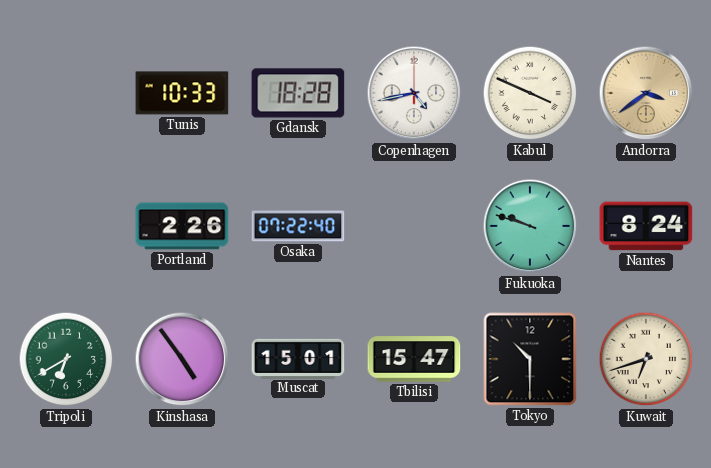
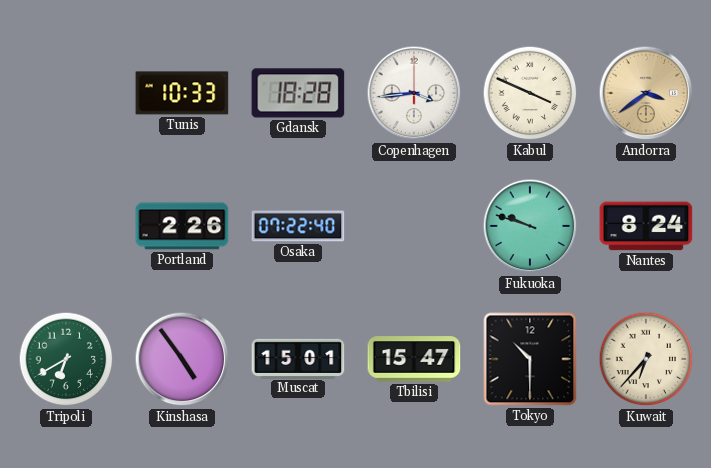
Copenhagen: 4:43 -> 3:44 (414, 93)
Kuwait: 6:42 -> 6:37 (646, 359)
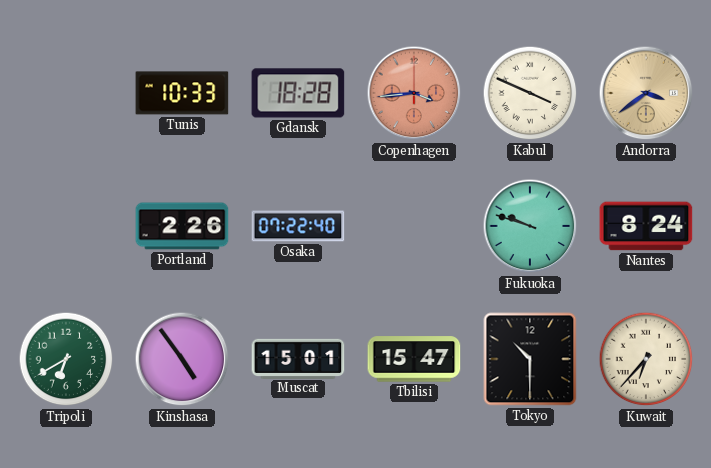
Copenhagen dial: white -> salmon (414, 93)
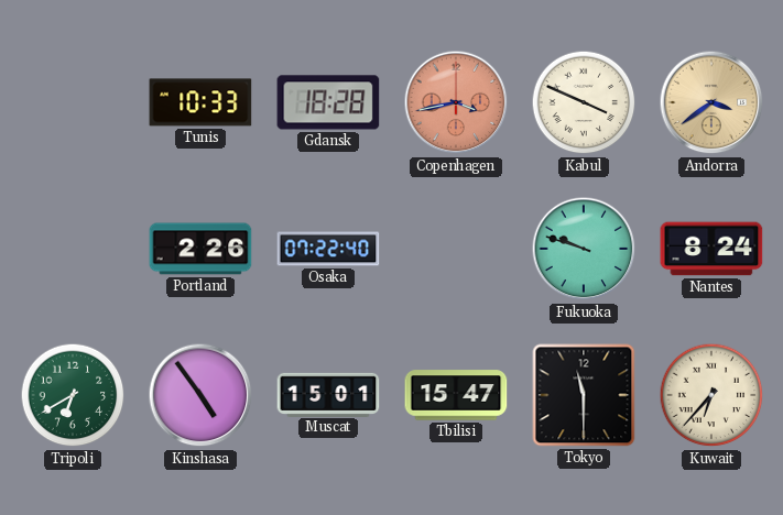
Copenhagen: 3:44 -> 3:43 (456, 102)
Tokyo: 10:30 -> 11:30 (584, 395)
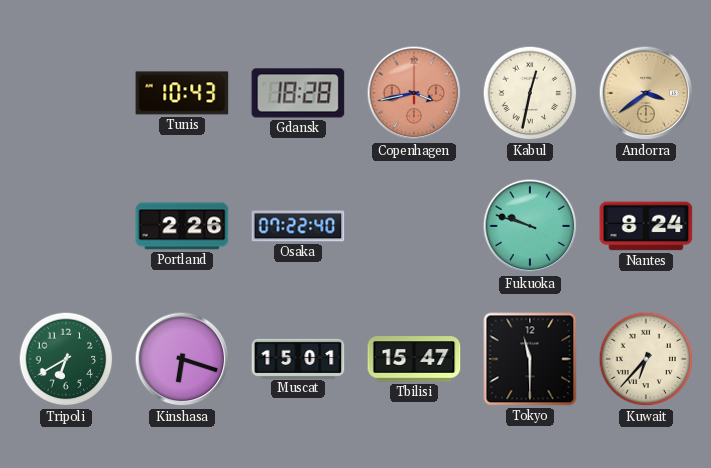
Tunis: 10:33 -> 10:43 (182, 93)
Kabul: 3:49 -> 12:32 (530, 93)
Kinshasa: 4:54 -> 6:18 (182, 359)
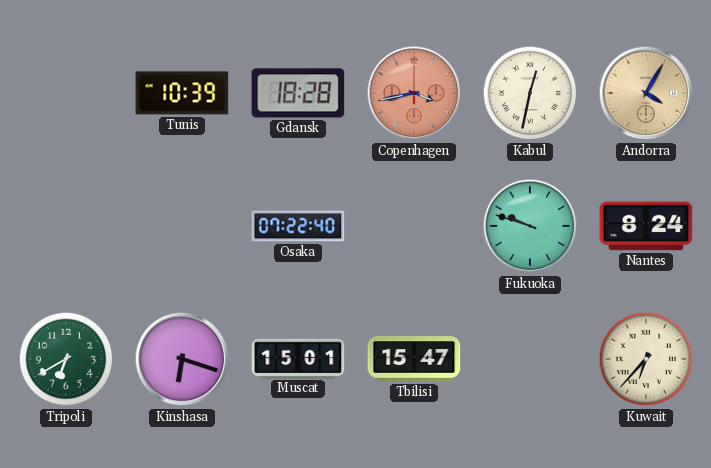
Tunis: 10:43 -> 10:39 (182, 93)
Andorra: 3:39 -> 4:05 (646, 93)
Portland: 2:26 -> none (182, 226)
Tokyo: 11:30 -> none (530, 359)
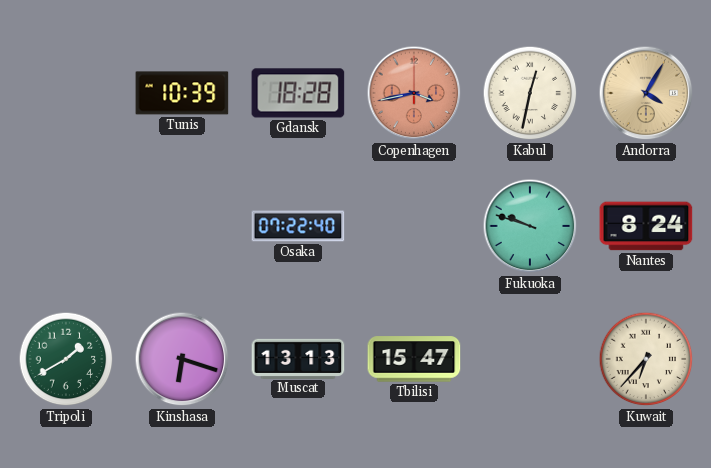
Tripoli: 6:40 -> 1:40 (66, 359)
Muscat: 15:01 -> 13:13 (298, 358)
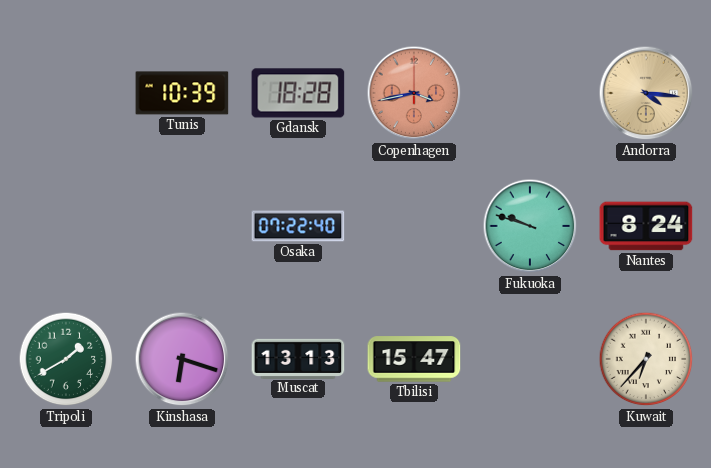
Kabul: 12:32 -> none (530, 93)
Andorra: 4:05 -> 4:16 (646, 93)
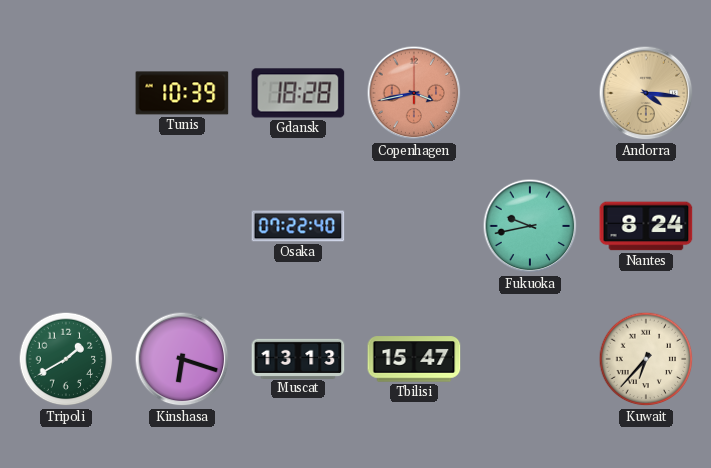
Fukuoka: 9:48 -> 9:43 (530, 226)
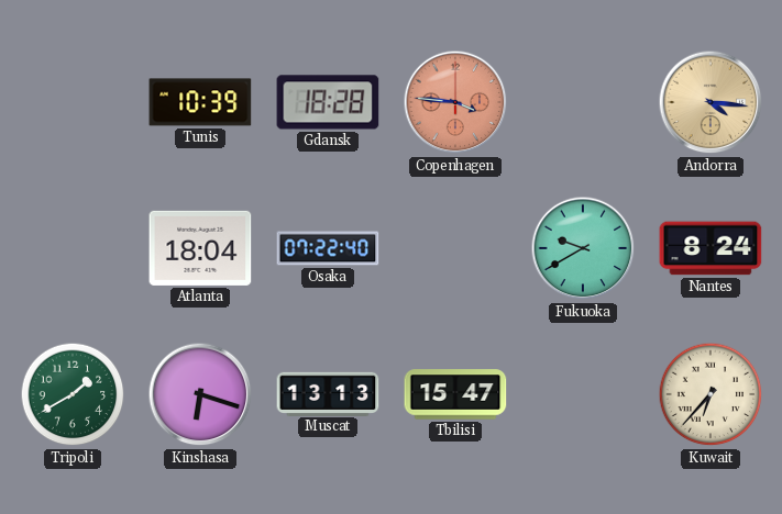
Copenhagen: 3:43 -> 3:46 (455, 102)
Atlanta: none -> 18:04 (200, 248)
Fukuoka: 9:43 -> 9:40 (583, 248)
